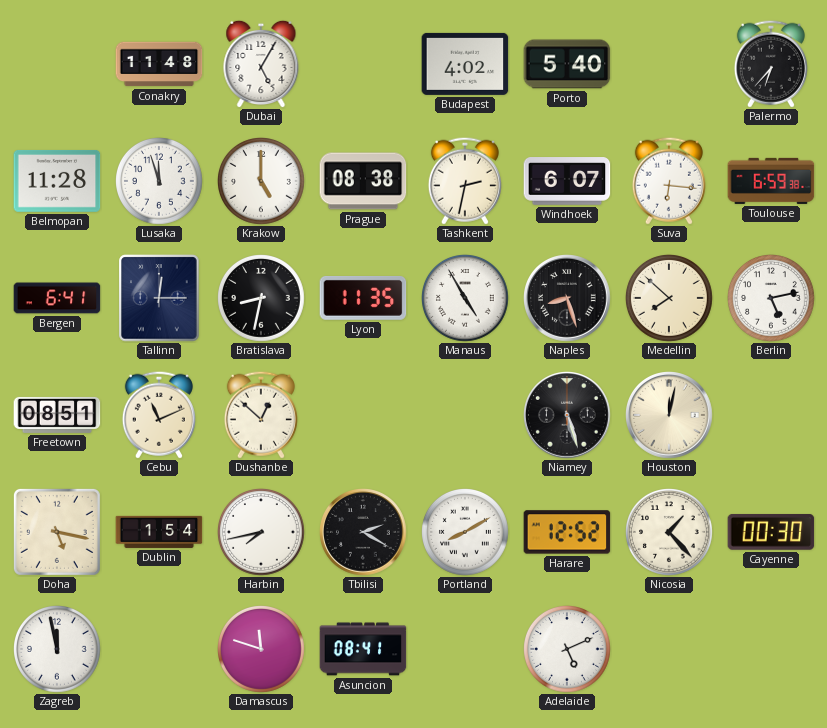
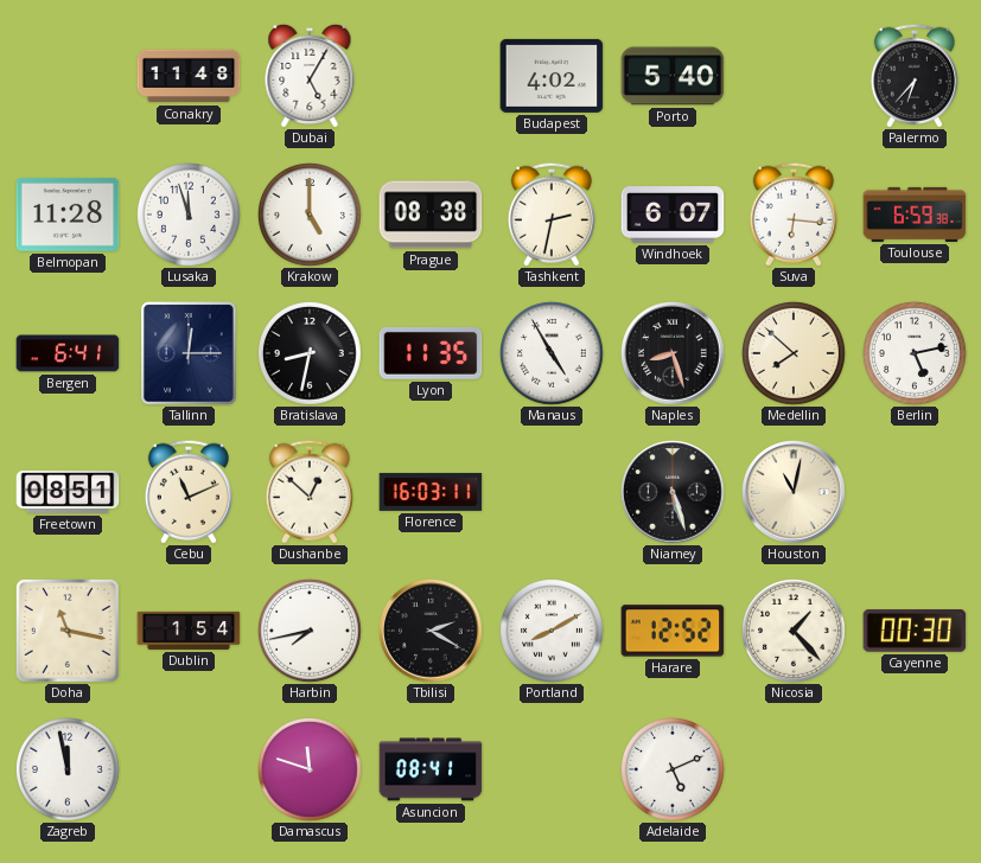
Florence: none -> 16:03 (431, 492)
Houston: 12:02 -> 11:02 (795, 493)
Doha: 5:17 -> 11:17 (68, 631)
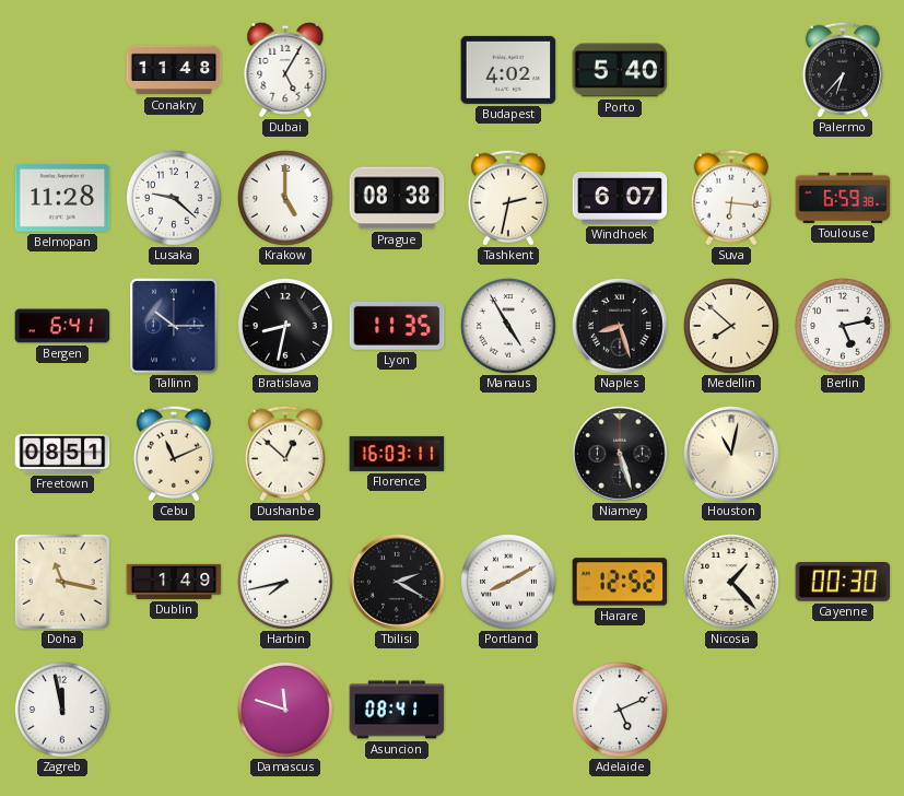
Lusaka: 11:57 -> 9:22 (175, 199)
Tallinn: 12:15 -> 10:15 (174, 326)
Dublin: 1:54 -> 1:49 (174, 582)
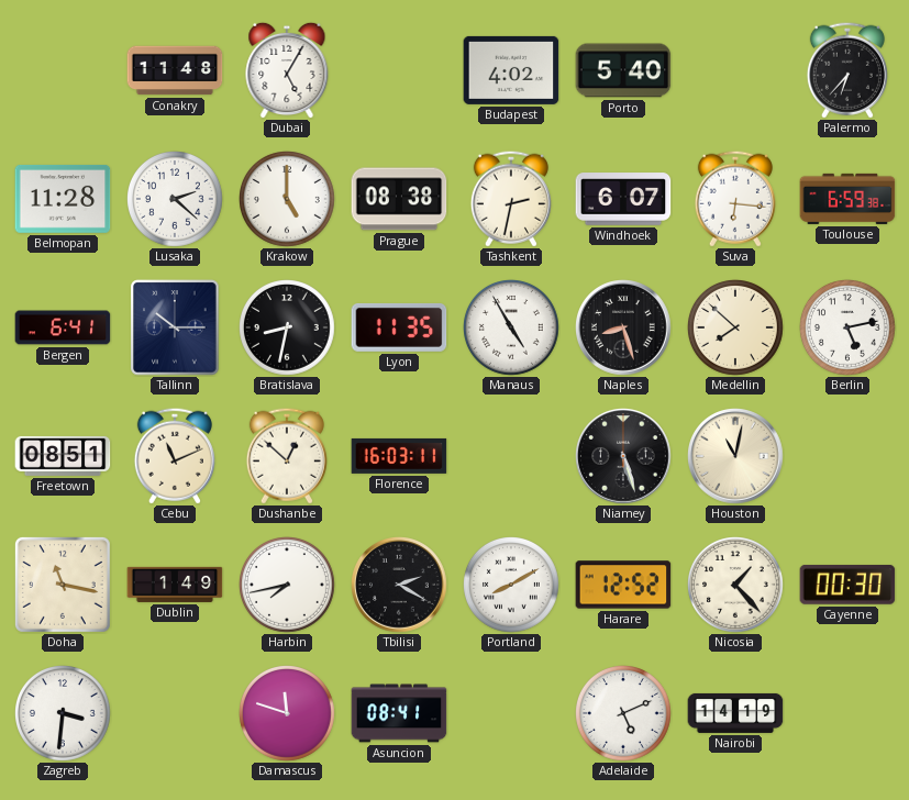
Lusaka: 9:22 -> 2:22 (176, 200)
Zagreb: 11:58 -> 3:31 (64, 714)
Nairobi: none -> 14:19 (735, 713)
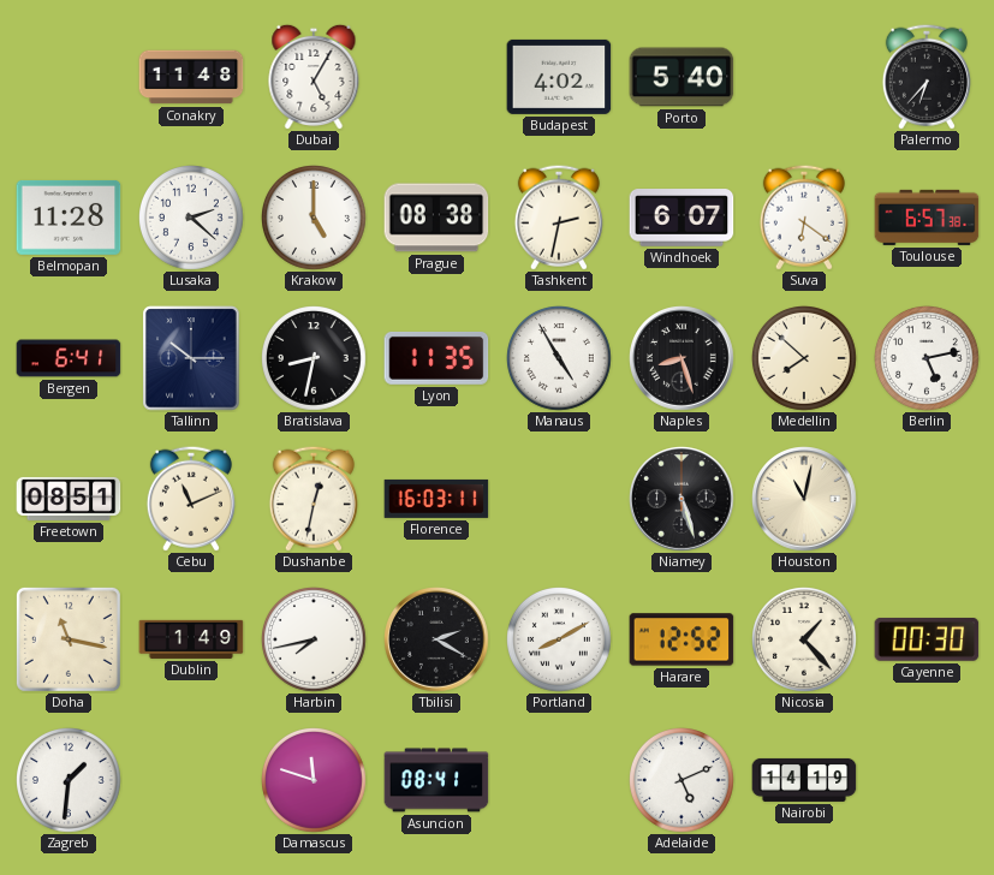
Suva: 6:16 -> 6:21 (804, 218)
Toulouse: 6:59 -> 6:57 (927, 218)
Dushanbe: 12:52 -> 12:32 (314, 499)
Zagreb: 3:31 -> 1:31 (70, 781)
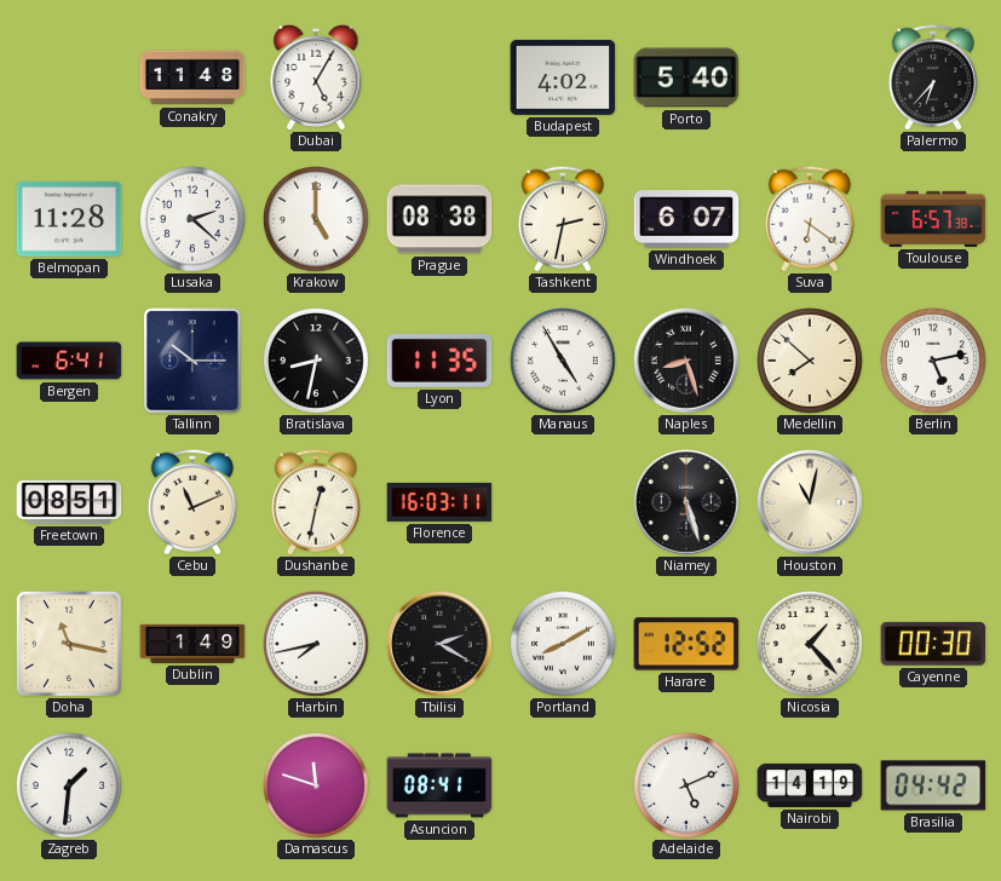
Brasilia: none -> 04:42 (933, 785)
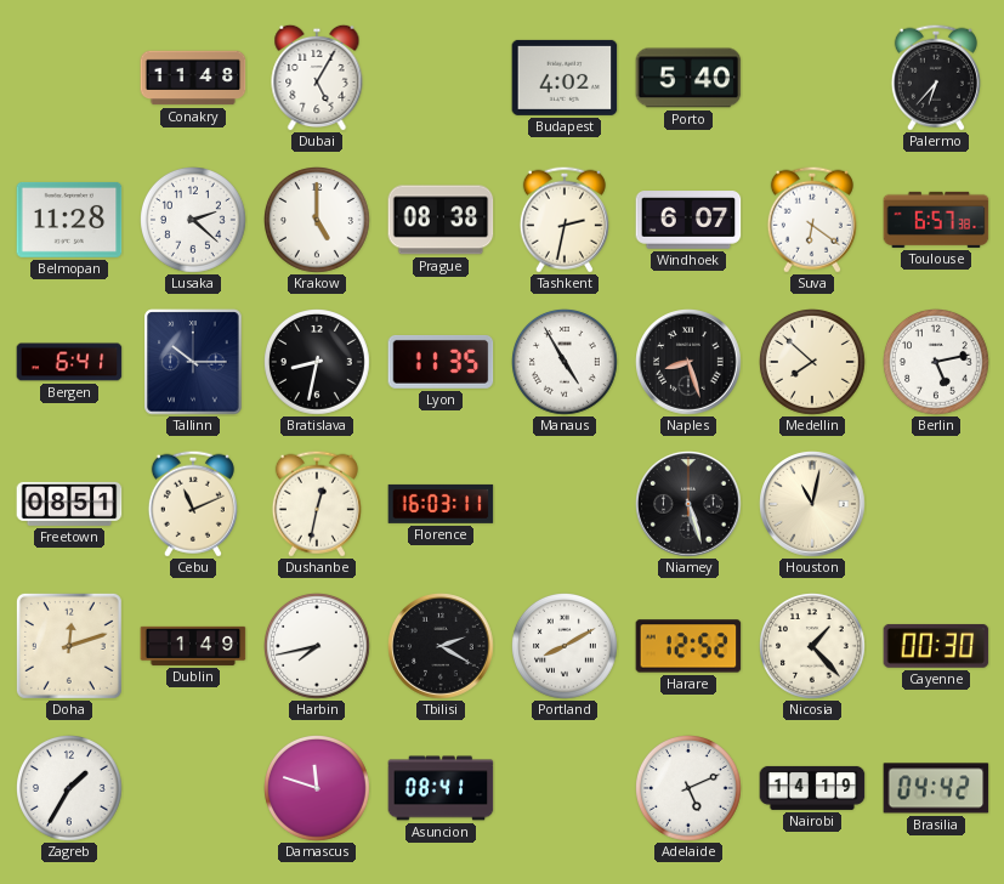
Doha: 11:17 -> 12:12 (69, 646)
Zagreb: 1:31 -> 1:35 (70, 789)
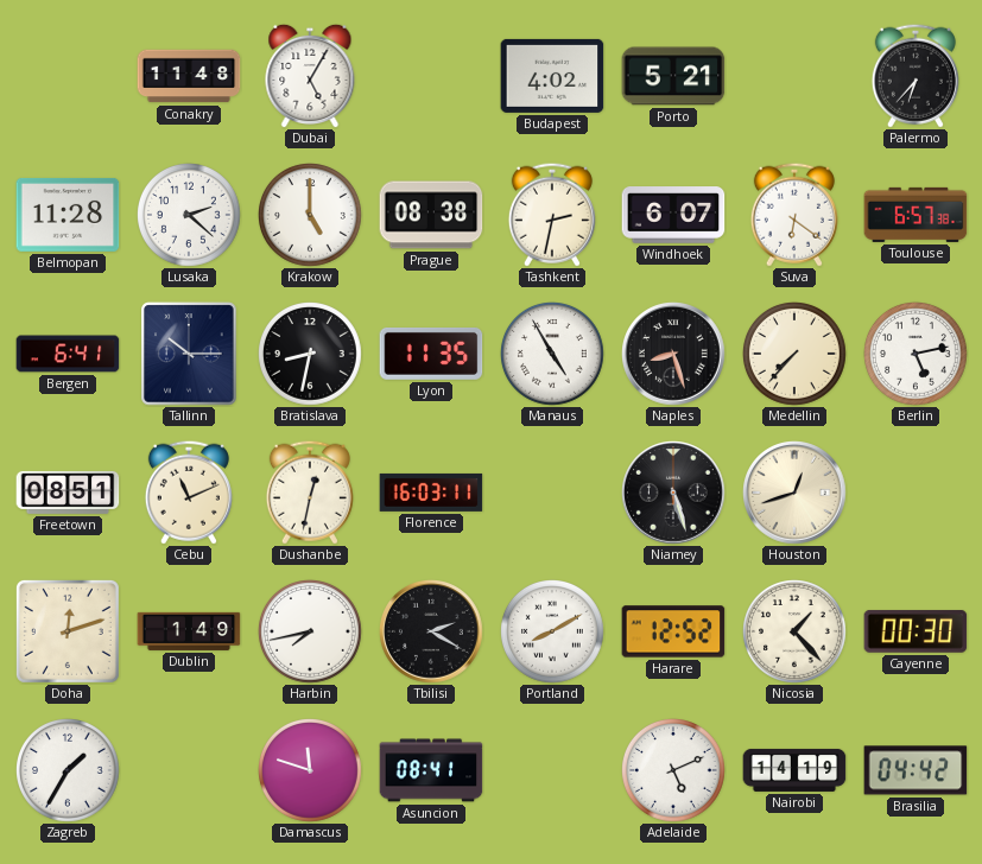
Porto: 5:40 -> 5:21 (673, 76)
Medellin: 7:52 -> 7:37 (796, 355)
Houston: 11:02 -> 12:42 (796, 494)
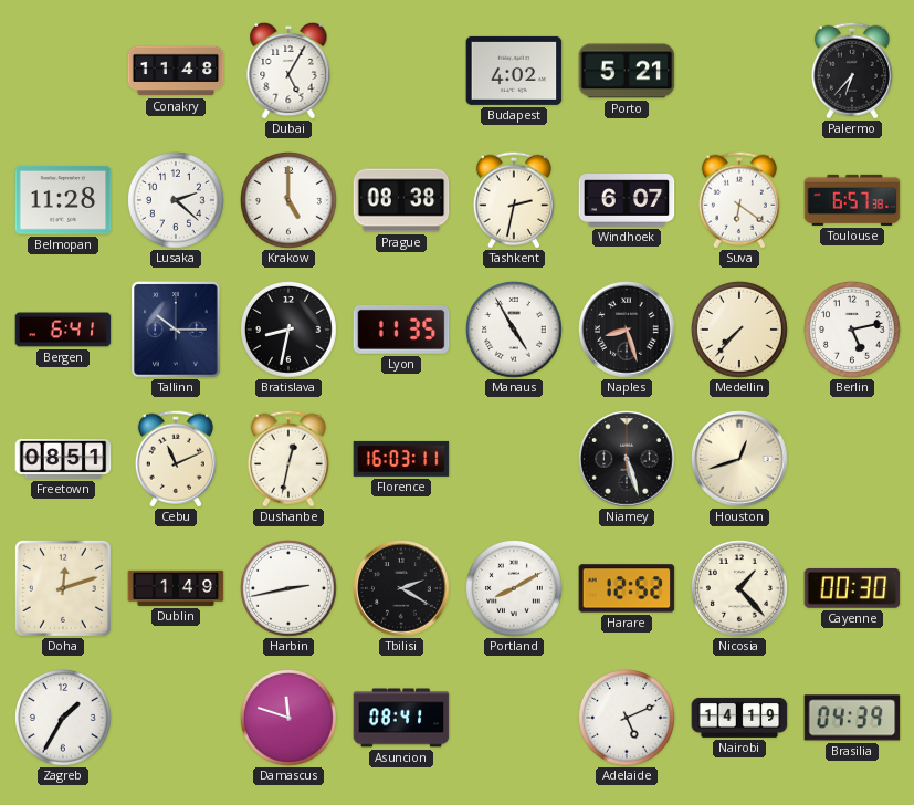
Harbin: 7:43 -> 2:43 (290, 589)
Brasilia: 04:42 -> 04:39 (852, 718)
